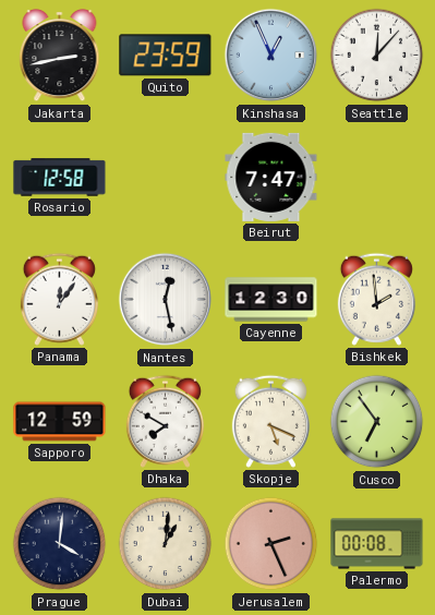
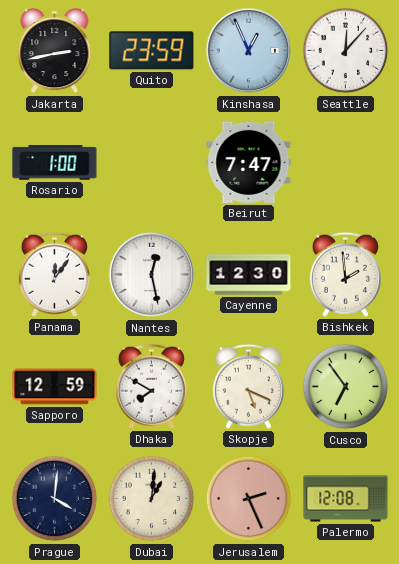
Rosario: 12:58 -> 1:00 (55, 163)
Palermo: 00:08 -> 12:08 (346, 499)
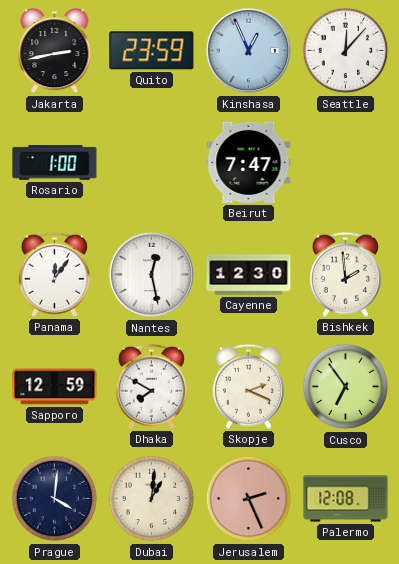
Skopje: 5:19 -> 2:19 (248, 386)
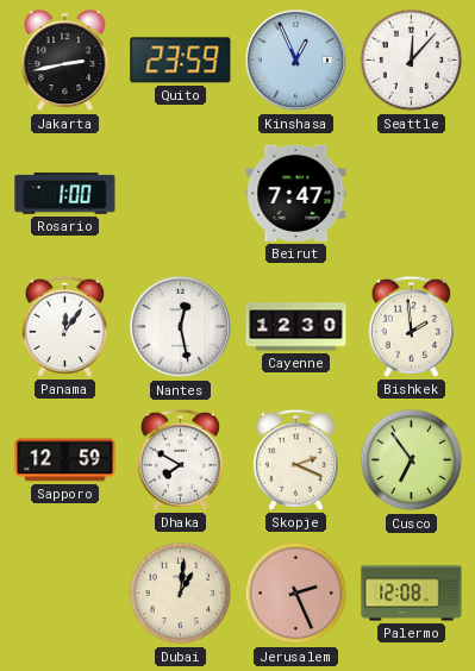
Prague: 4:01 -> none (55, 499)
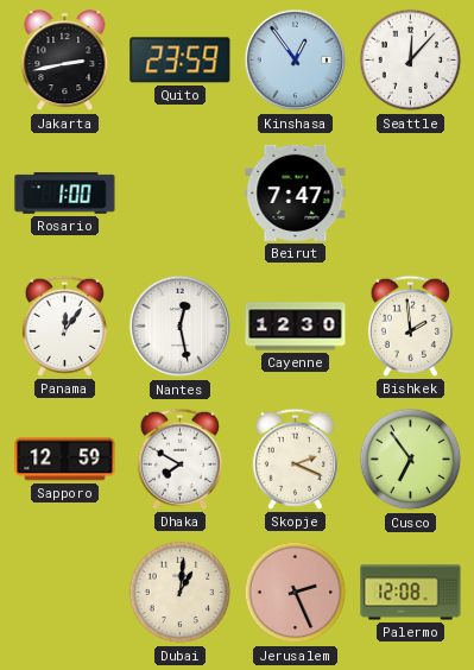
Kinshasa: 12:56 -> 12:54 (296, 61)
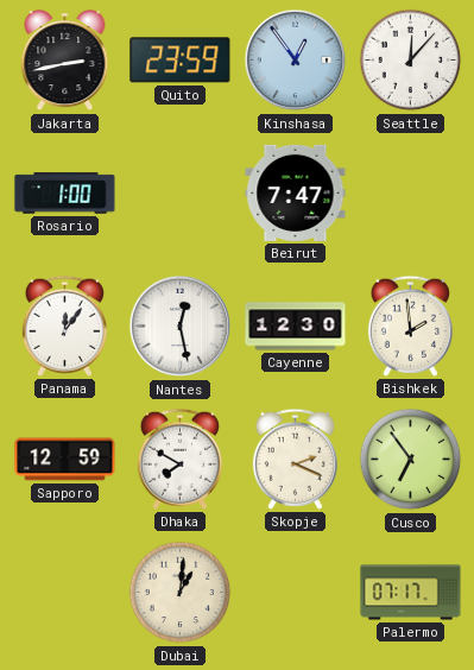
Jerusalem: 2:26 -> none (296, 593)
Palermo: 12:08 -> 07:17 (411, 593)
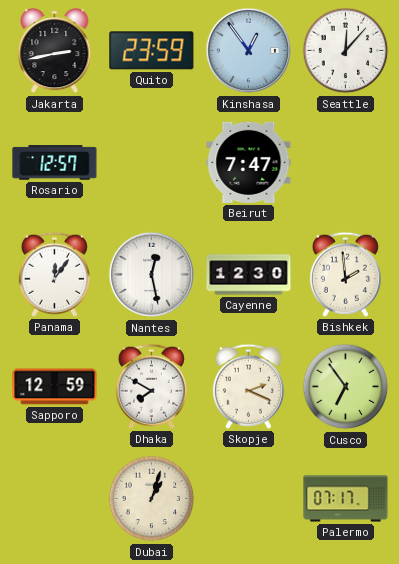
Rosario: 1:00 -> 12:57 (55, 163)
Dubai: 1:01 -> 1:03 (152, 499)
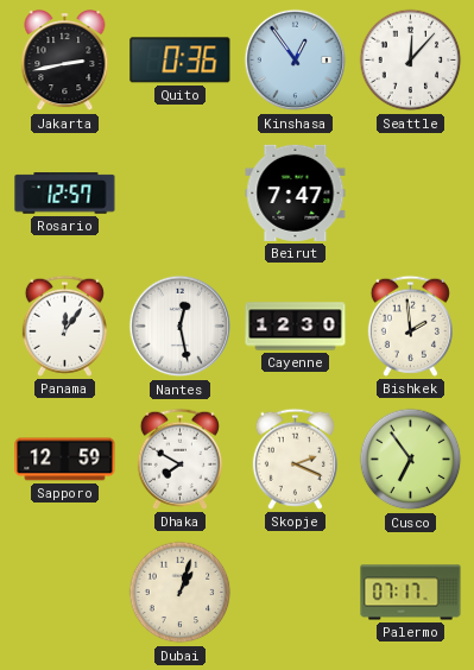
Quito: 23:59 -> 0:36 (181, 61)
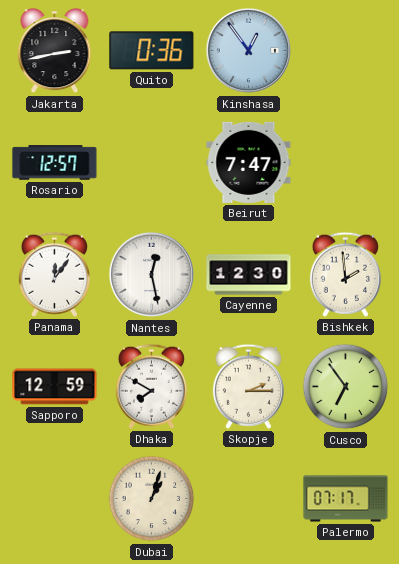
Seattle: 12:07 -> none (411, 61)
Skopje: 2:19 -> 2:15 (248, 386)
